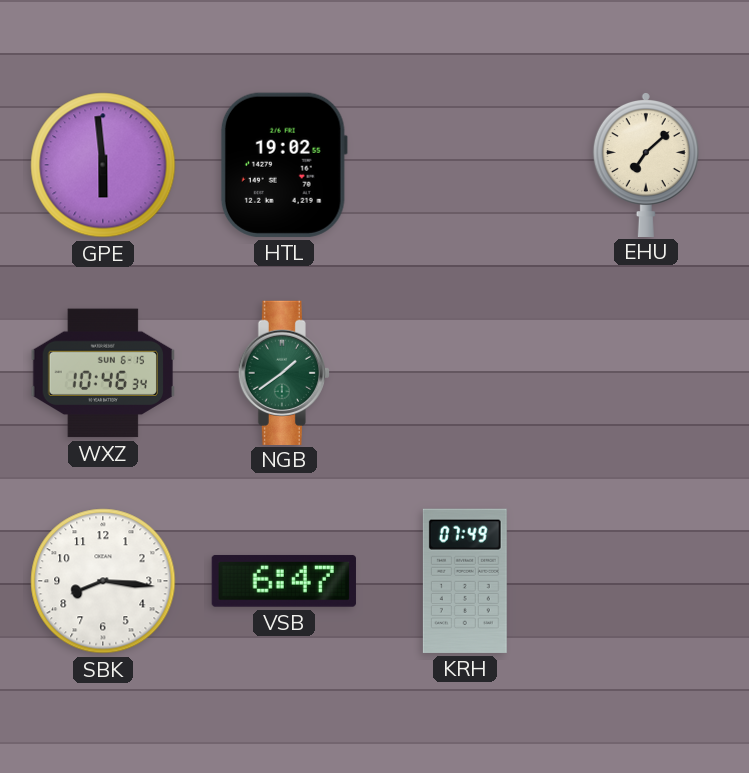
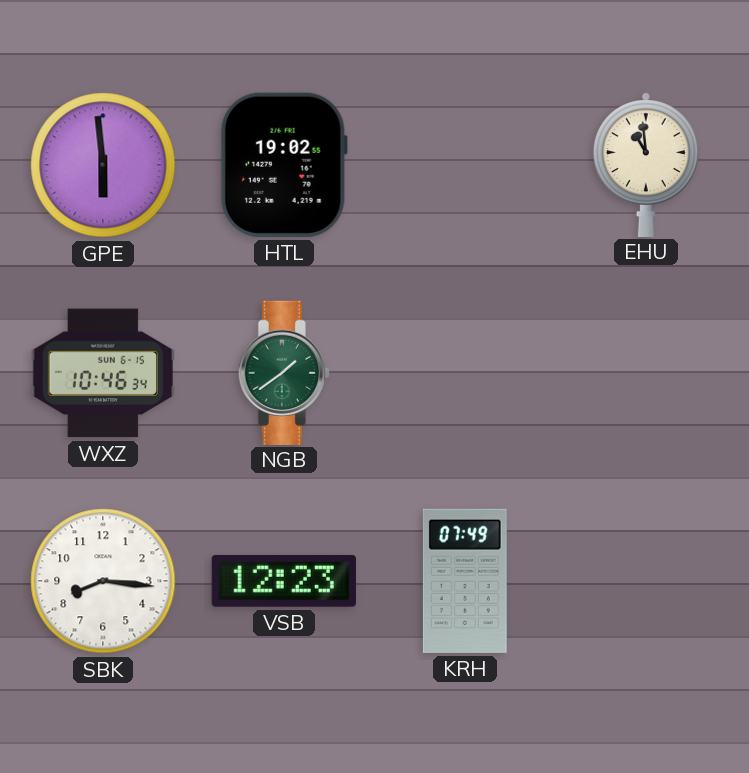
EHU: 7:08 -> 10:59 (646, 165)
VSB: 6:47 -> 12:23 (284, 581)
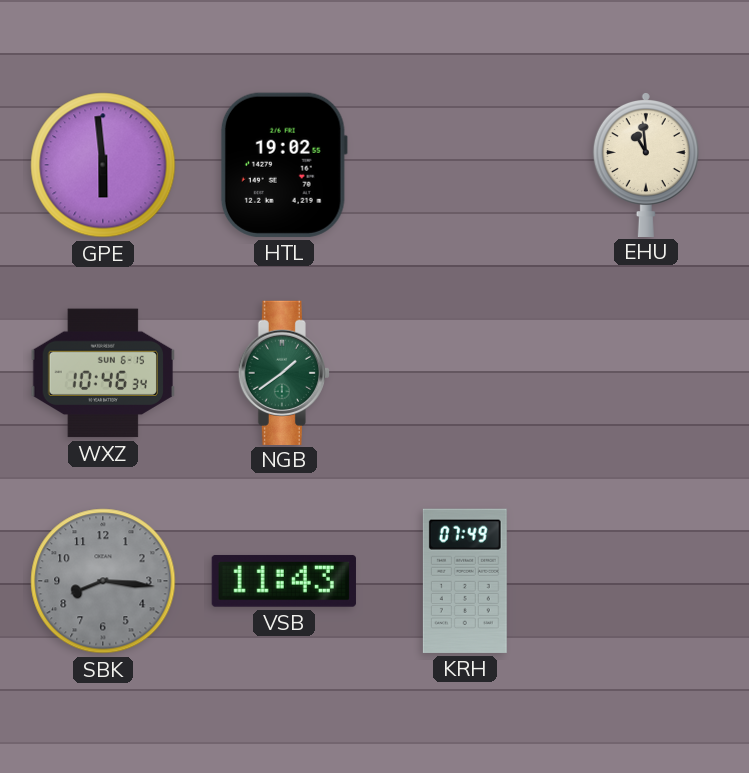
SBK dial: white -> grey (103, 581)
VSB: 12:23 -> 11:43 (284, 581)
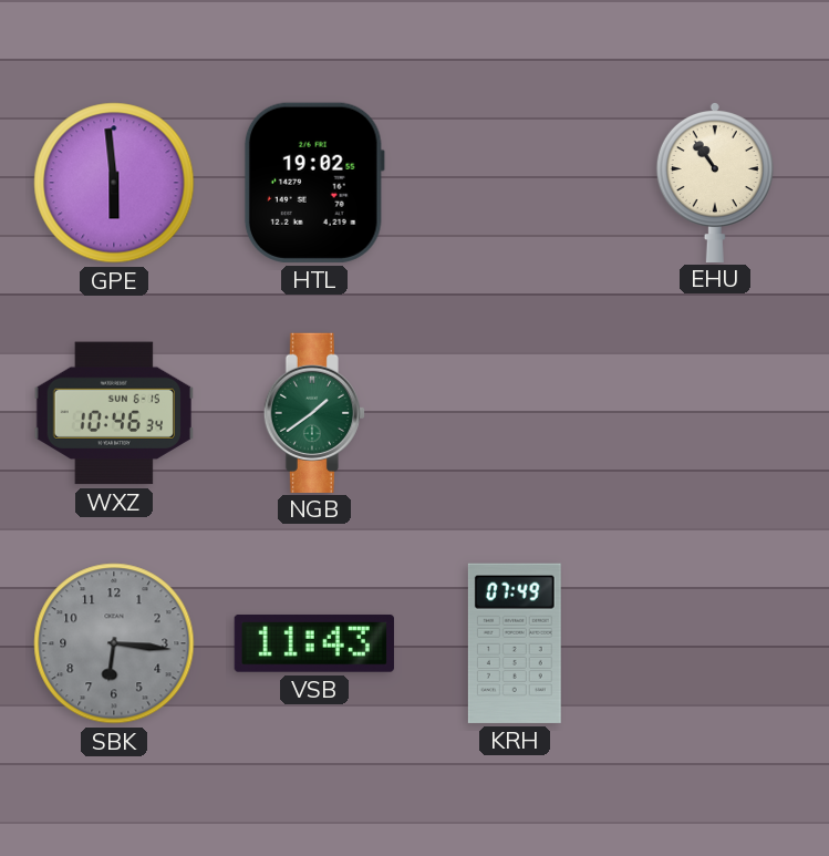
EHU: 10:59 -> 10:54 (715, 183)
SBK: 8:16 -> 6:16 (114, 643)
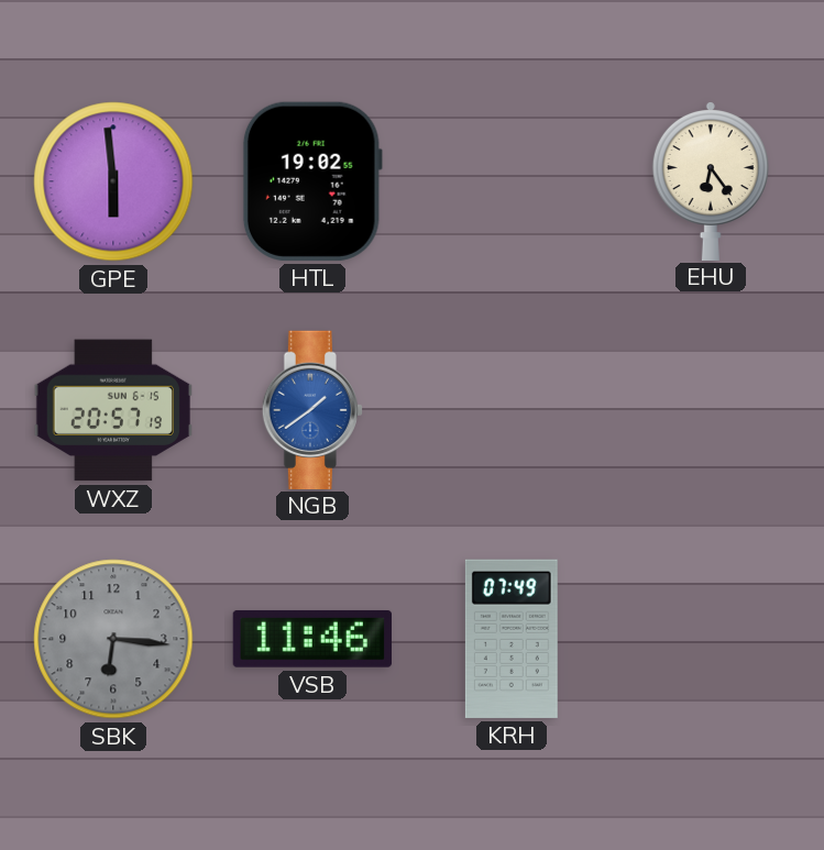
EHU: 10:54 -> 6:24 (711, 181)
WXZ: 10:46 -> 20:57 (112, 410)
NGB dial: green -> blue (312, 409)
VSB: 11:43 -> 11:46 (312, 639)
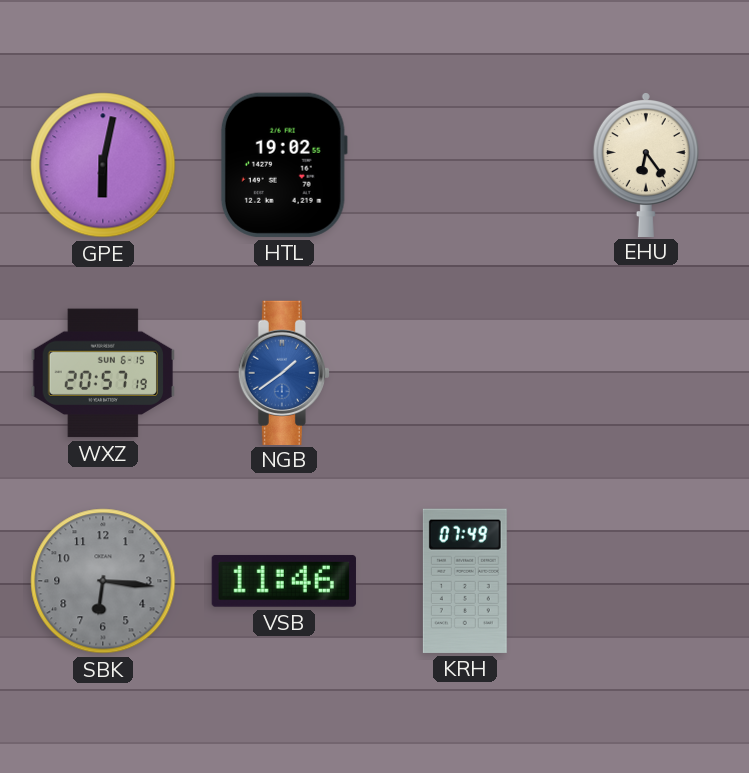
GPE: 5:59 -> 6:02 (103, 165)
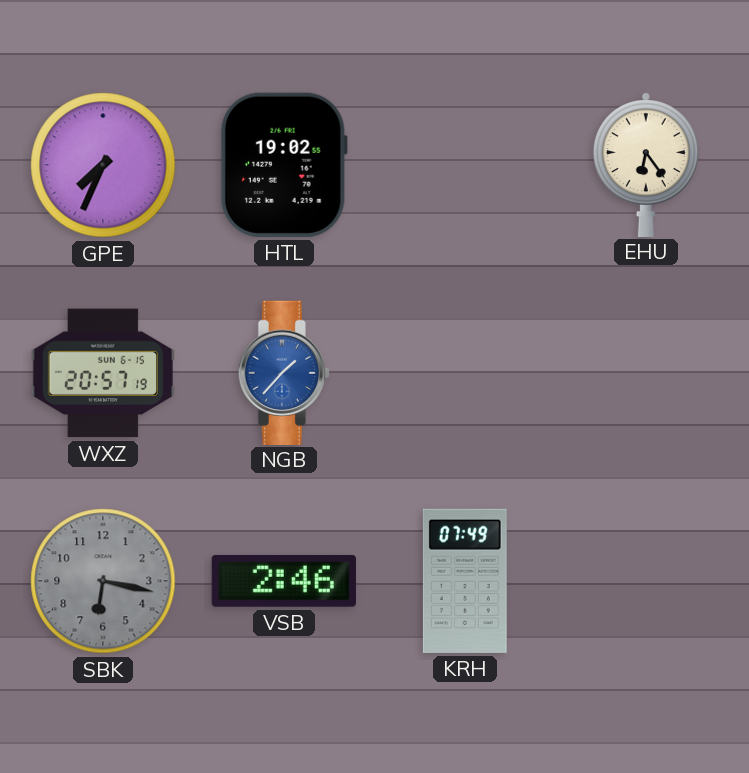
GPE: 6:02 -> 7:34 (103, 165)
NGB: 1:39 -> 1:37 (284, 372)
SBK: 6:16 -> 6:17 (103, 581)
VSB: 11:46 -> 2:46 (284, 581)
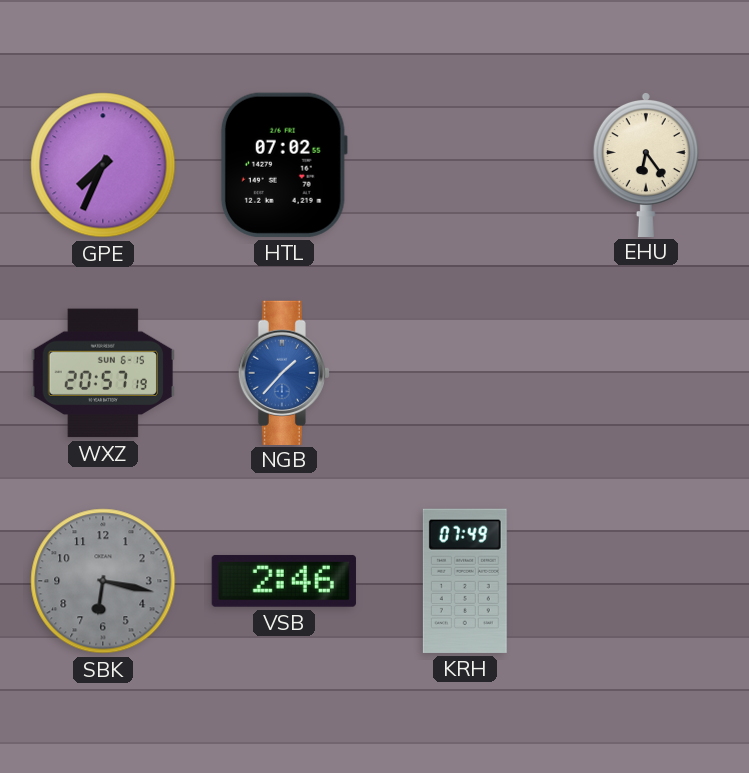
HTL: 19:02 -> 07:02 (284, 165)
